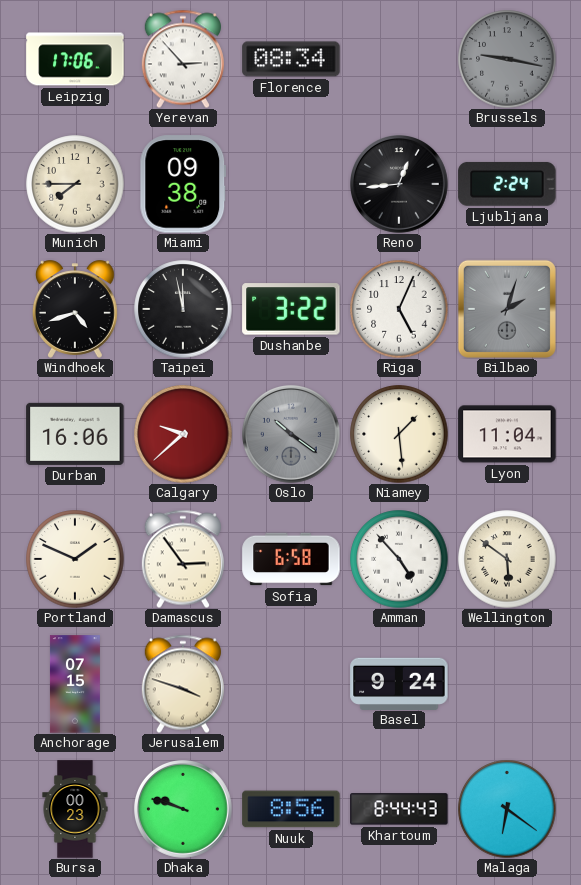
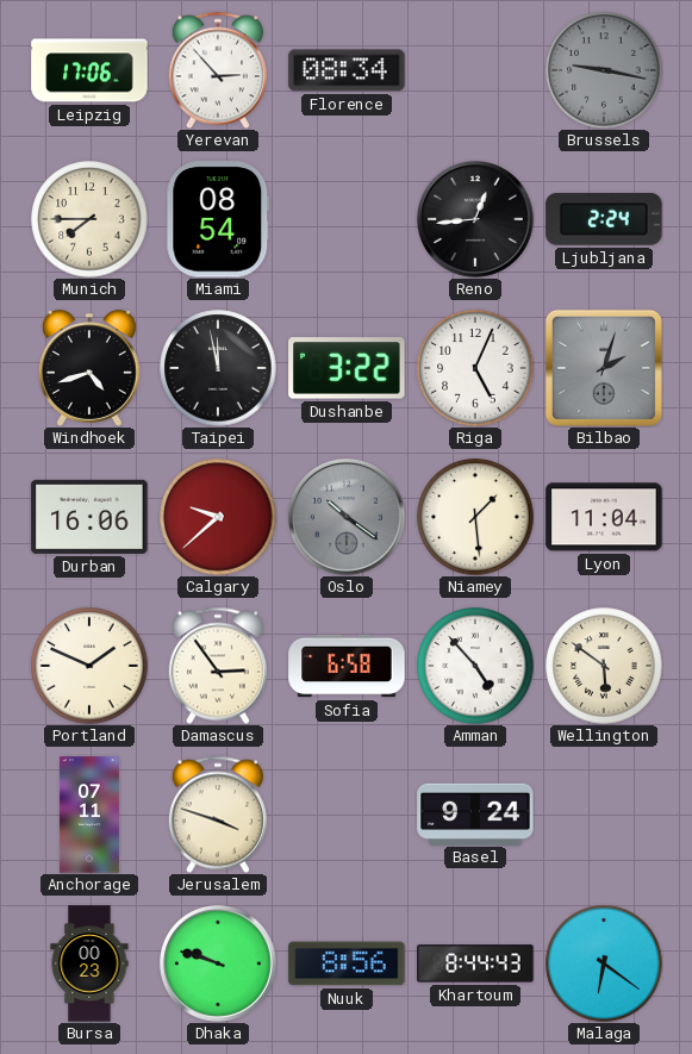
Miami: 09:38 -> 08:54 (218, 219)
Anchorage: 07:15 -> 07:11 (89, 815)
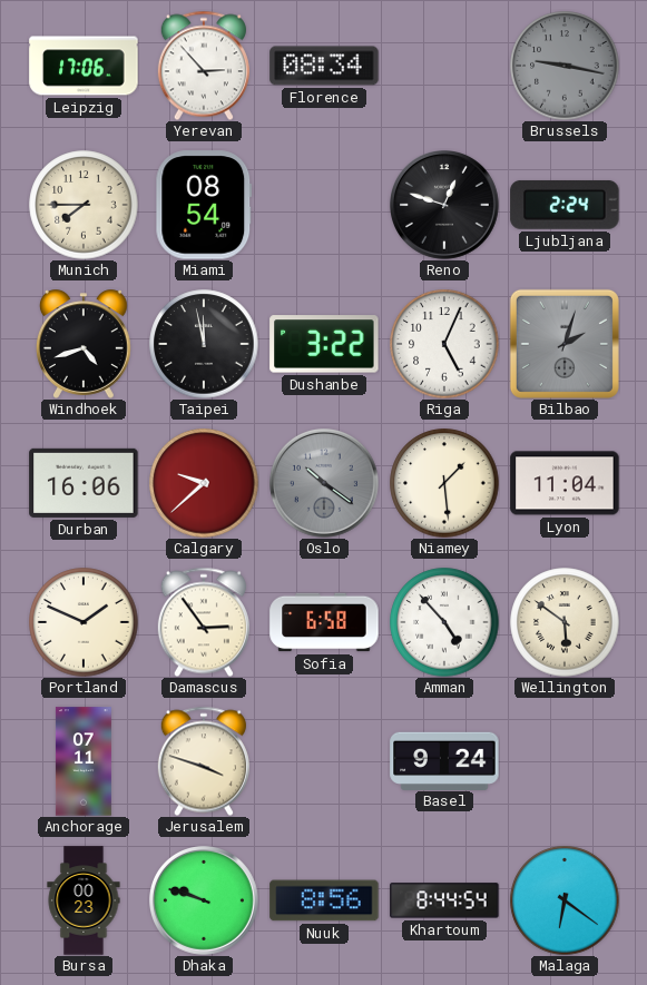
Reno: 12:44 -> 12:48 (445, 206)
Khartoum: 8:44:43 -> 8:44:54 (444, 900)
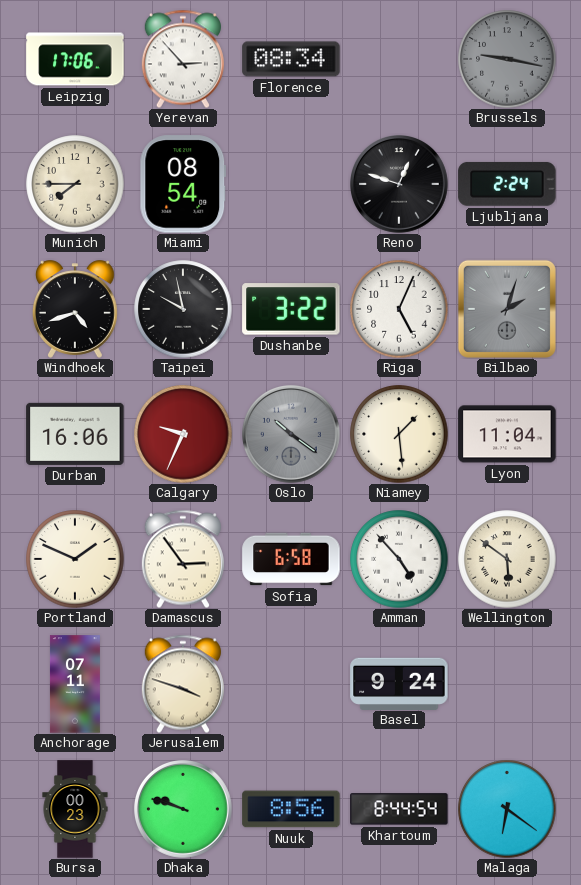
Taipei: 11:58 -> 9:58 (183, 309)
Calgary: 9:38 -> 9:34 (183, 434)
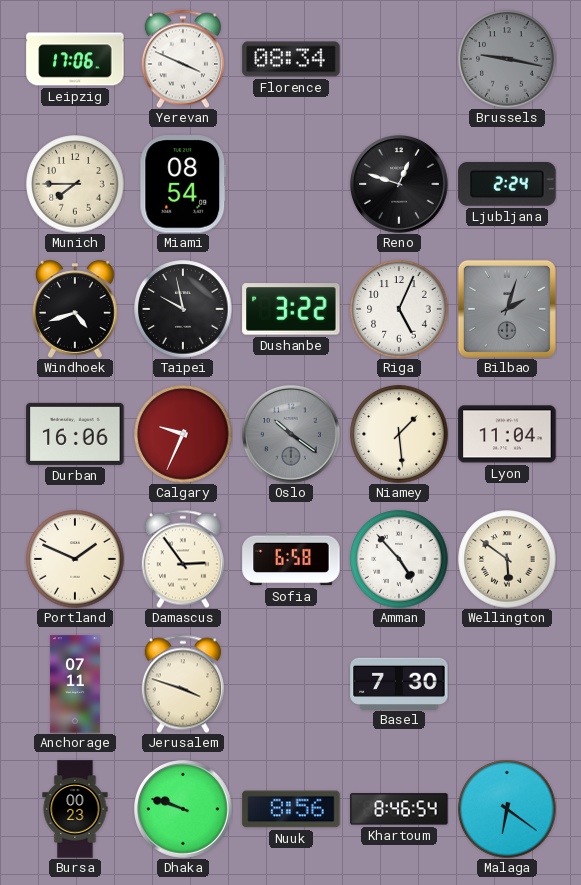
Yerevan: 2:53 -> 3:49 (183, 59)
Basel: 9:24 -> 7:30 (399, 683)
Khartoum: 8:44 -> 8:46 (399, 809)
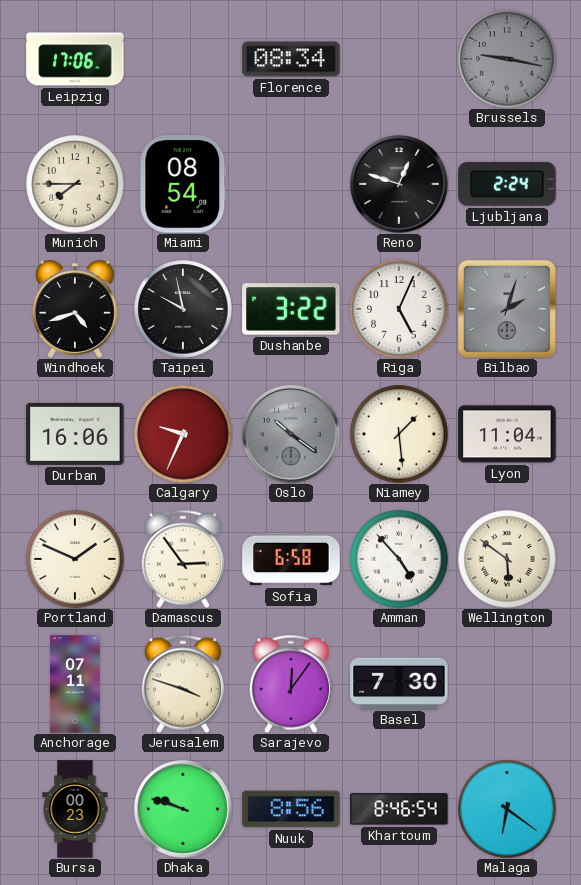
Yerevan: 3:49 -> none (183, 59)
Sarajevo: none -> 12:06 (291, 684)
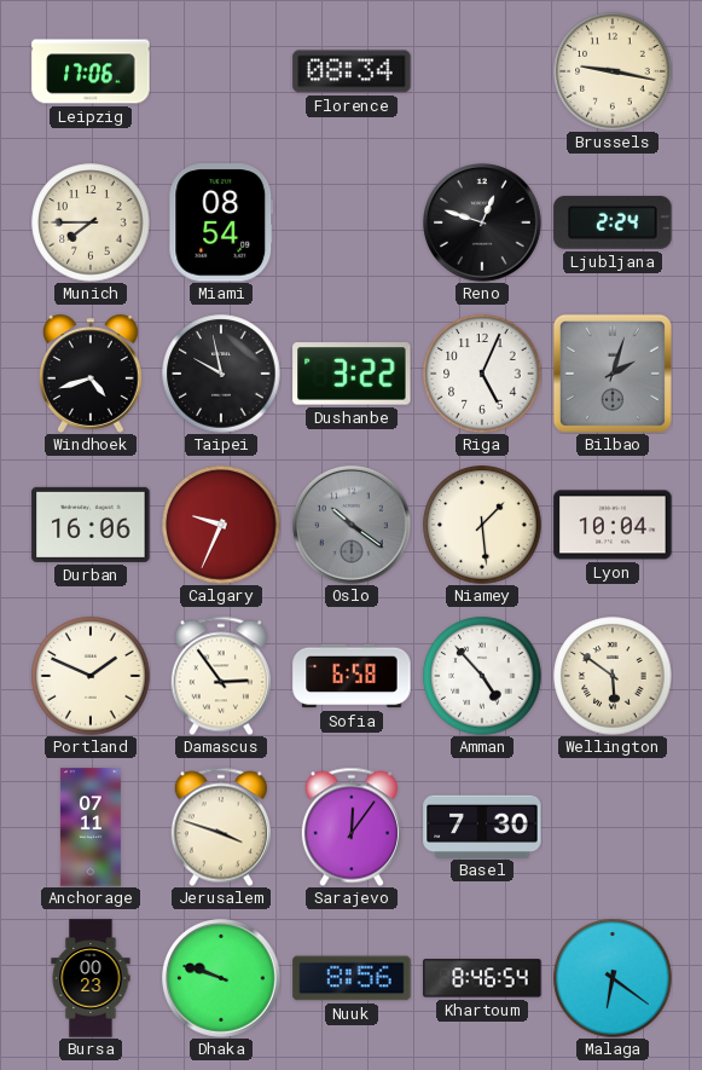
Brussels dial: grey -> cream (613, 71)
Lyon: 11:04 -> 10:04 (613, 525)
